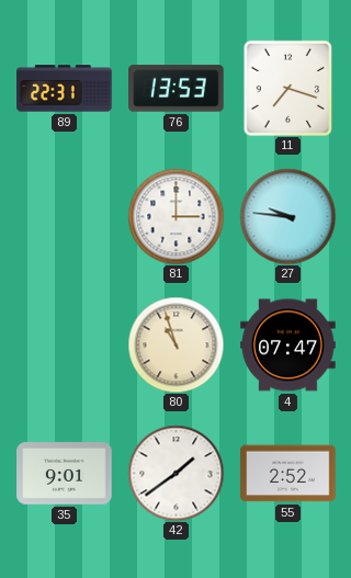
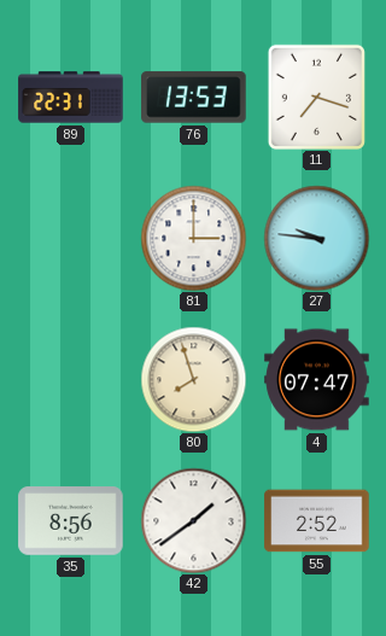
80: 10:57 -> 7:57 (193, 379)
35: 9:01 -> 8:56 (71, 521)
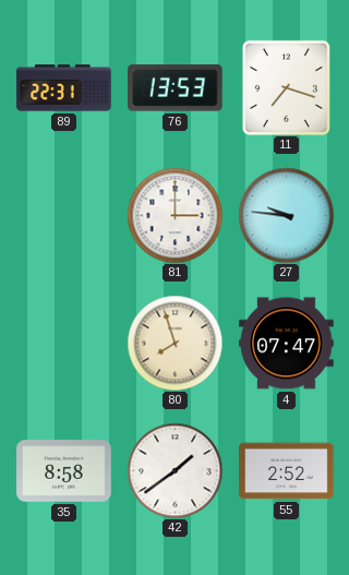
35: 8:56 -> 8:58 (64, 471)
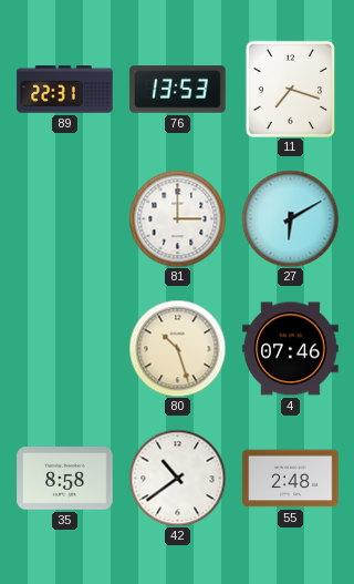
27: 9:46 -> 6:10 (290, 218)
80: 7:57 -> 10:27 (177, 348)
4: 07:47 -> 07:46 (291, 349)
42: 1:39 -> 10:39 (177, 478)
55: 2:52 -> 2:48 (291, 479)
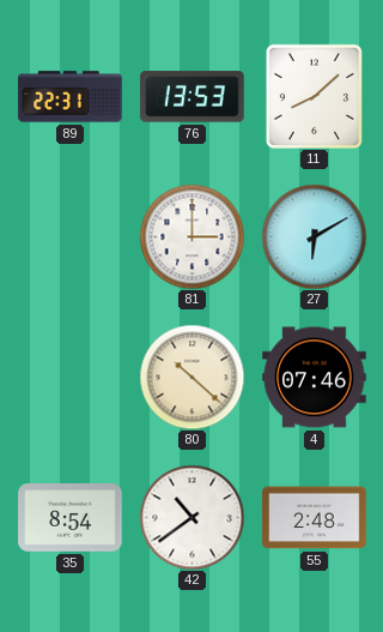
11: 7:18 -> 8:08 (314, 96)
80: 10:27 -> 10:22 (191, 377)
35: 8:58 -> 8:54 (71, 518)
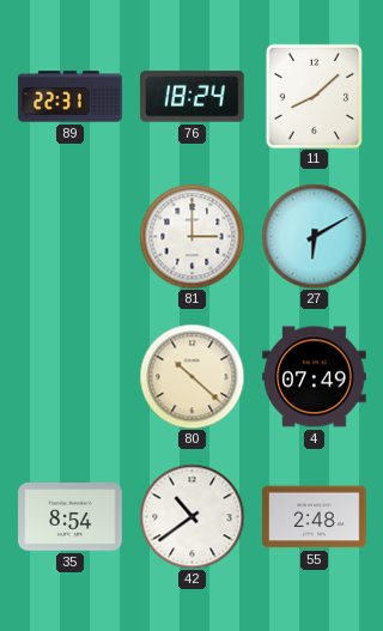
76: 13:53 -> 18:24 (193, 97)
4: 07:46 -> 07:49 (315, 377)
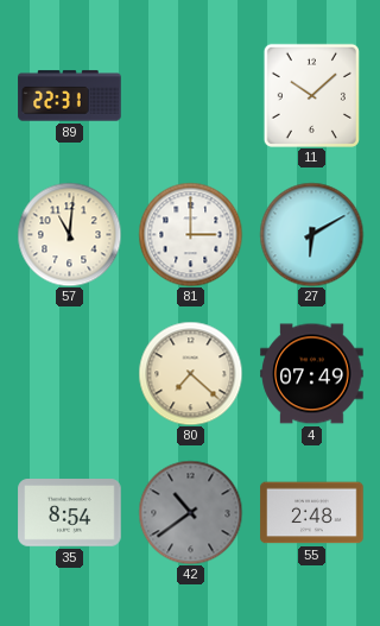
76: 18:24 -> none (193, 97)
11: 8:08 -> 10:08 (311, 95)
57: none -> 11:01 (69, 234)
80: 10:22 -> 7:22 (190, 373)
42 dial: white -> grey (190, 512)
